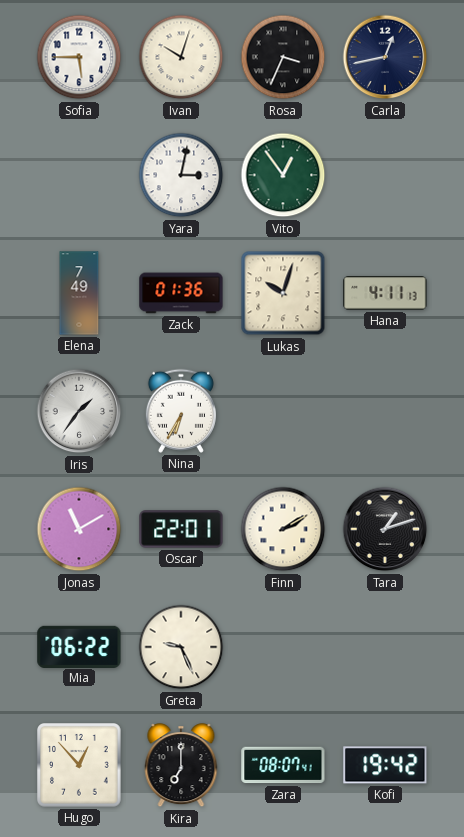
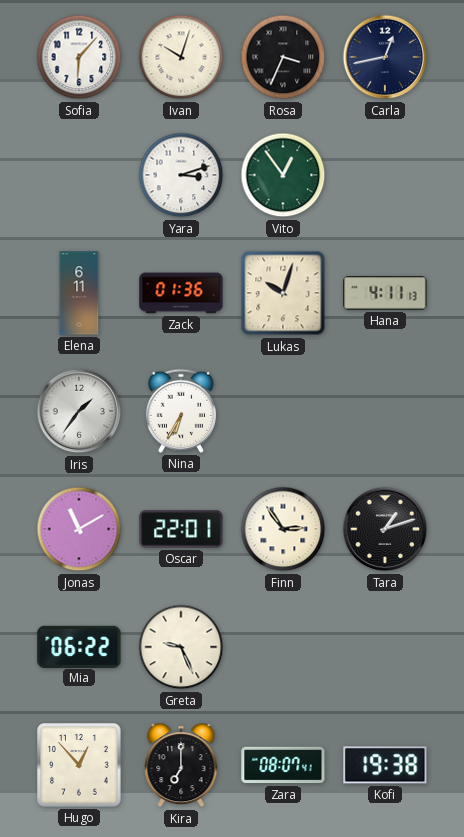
Sofia: 5:45 -> 6:07 (79, 57)
Yara: 3:02 -> 3:12 (181, 175)
Elena: 7:49 -> 6:11 (79, 293)
Finn: 2:10 -> 2:54 (283, 529)
Kofi: 19:42 -> 19:38 (385, 765)
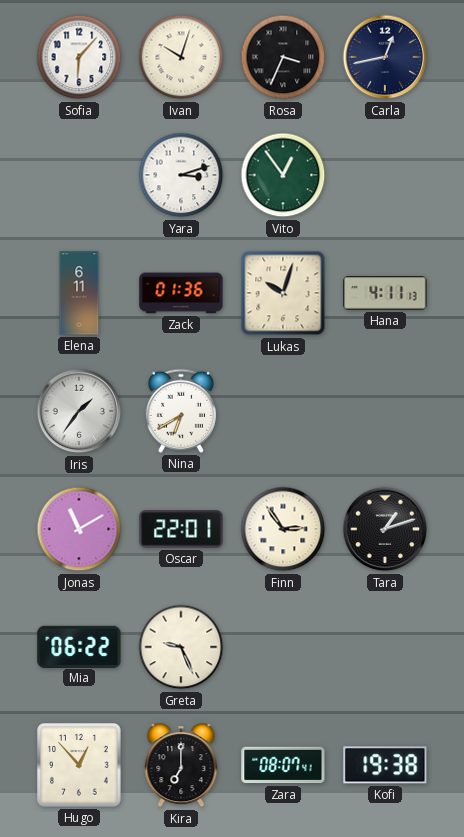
Nina: 6:35 -> 6:40 (181, 411)
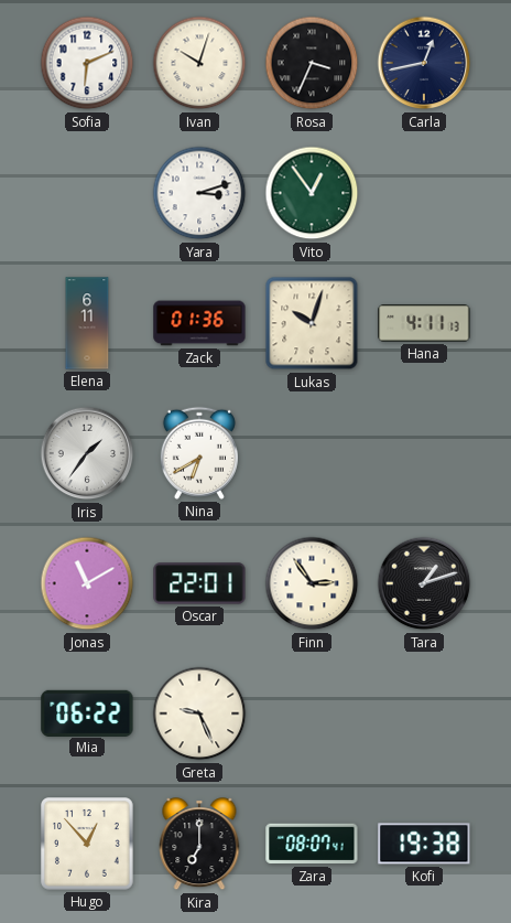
Sofia: 6:07 -> 6:11 (87, 63)
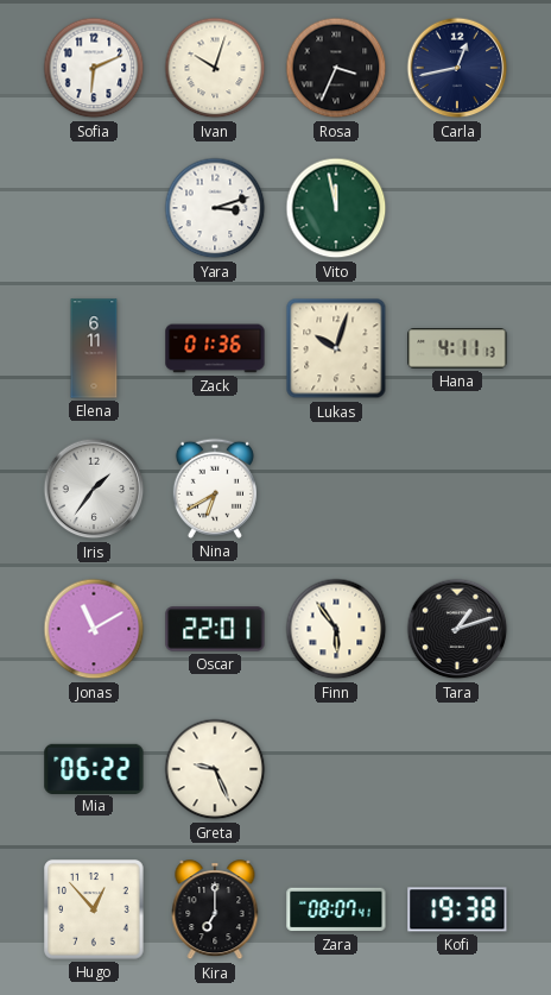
Vito: 12:54 -> 11:58 (336, 208)
Finn: 2:54 -> 5:54 (336, 629)
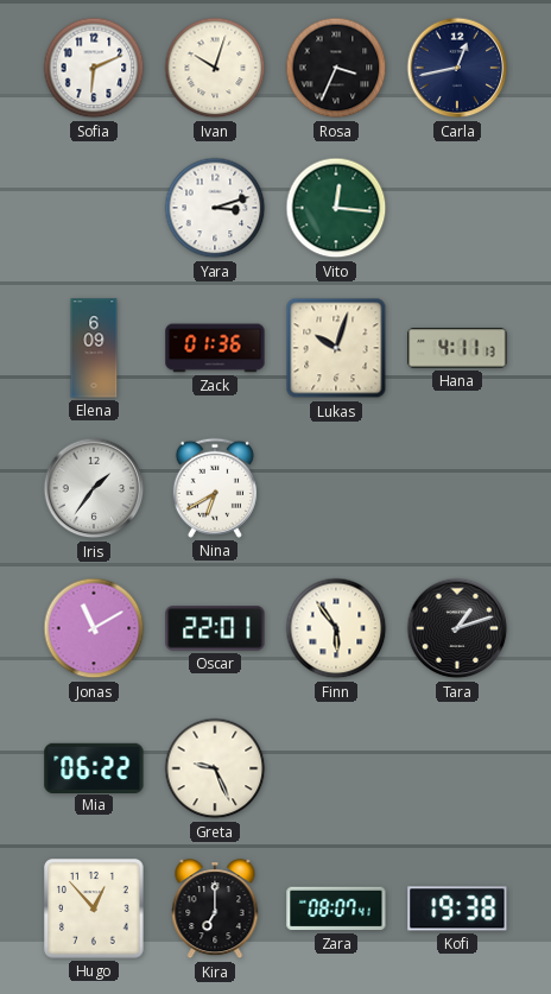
Vito: 11:58 -> 12:16 (336, 208)
Elena: 6:11 -> 6:09 (94, 348)
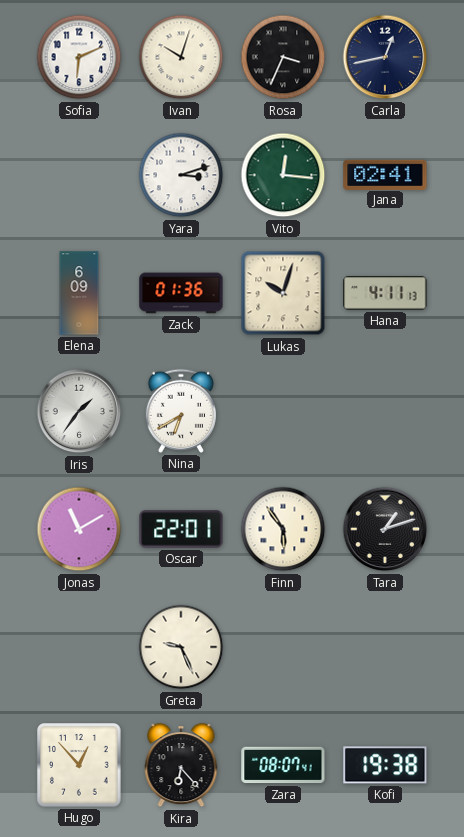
Jana: none -> 02:41 (385, 174)
Mia: 06:22 -> none (94, 767)
Kira: 7:00 -> 6:23 (181, 766)
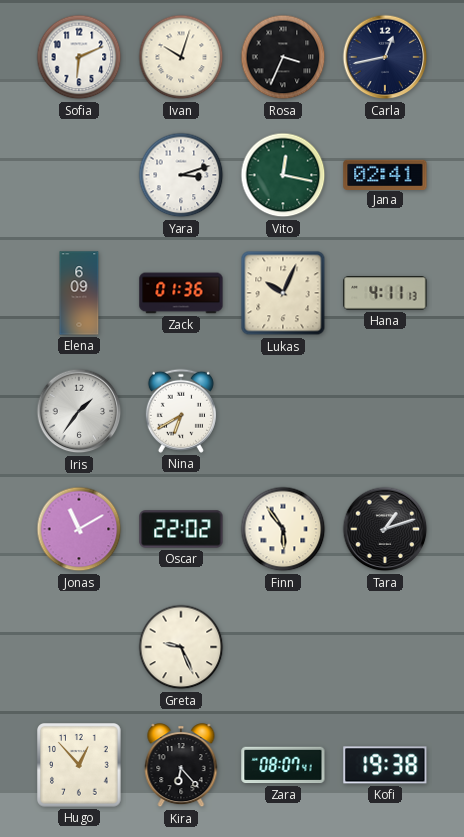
Vito: 12:16 -> 12:17 (283, 175)
Lukas: 10:03 -> 10:04 (283, 293)
Oscar: 22:01 -> 22:02 (181, 529)
